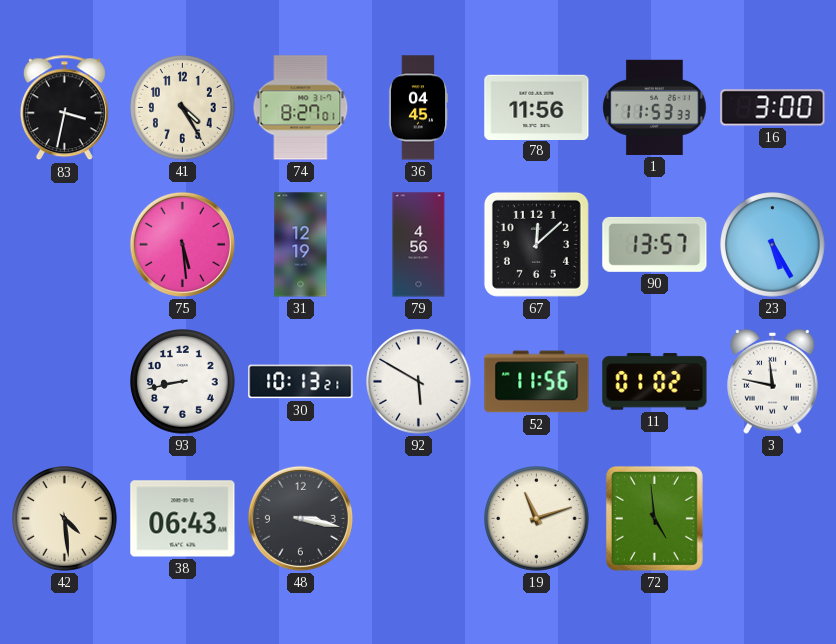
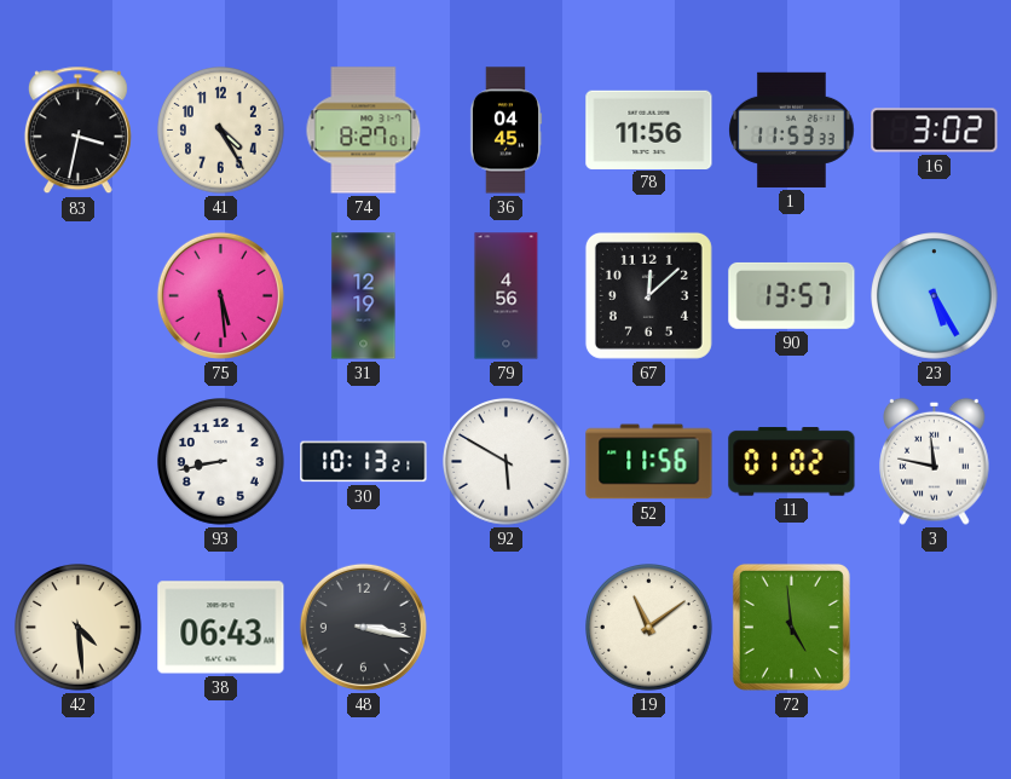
16: 3:00 -> 3:02 (935, 131)
19: 11:12 -> 11:09 (649, 628)
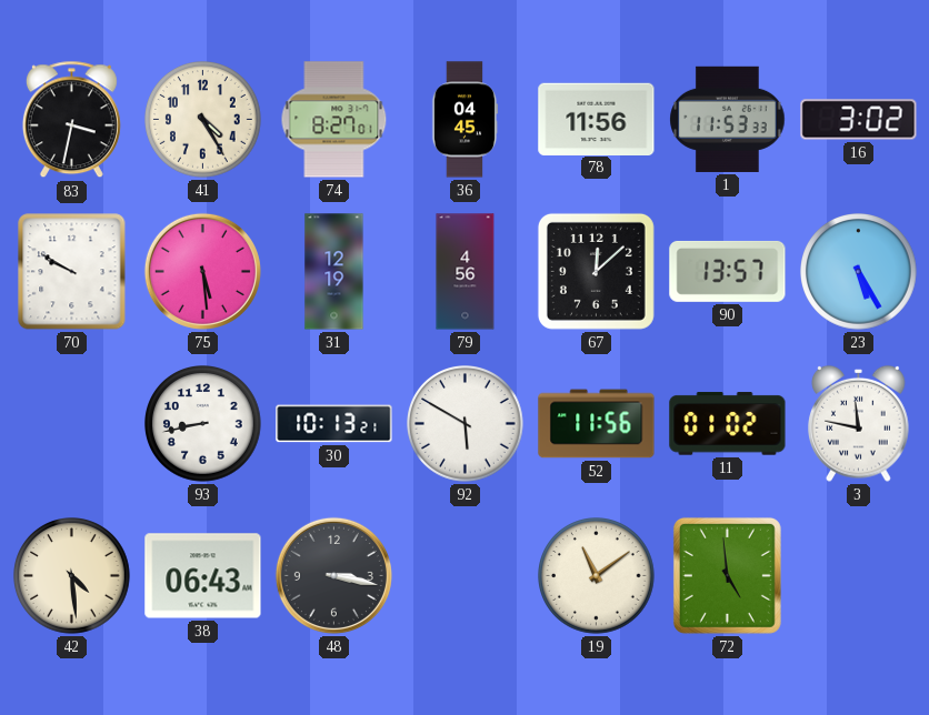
70: none -> 9:50 (72, 272)
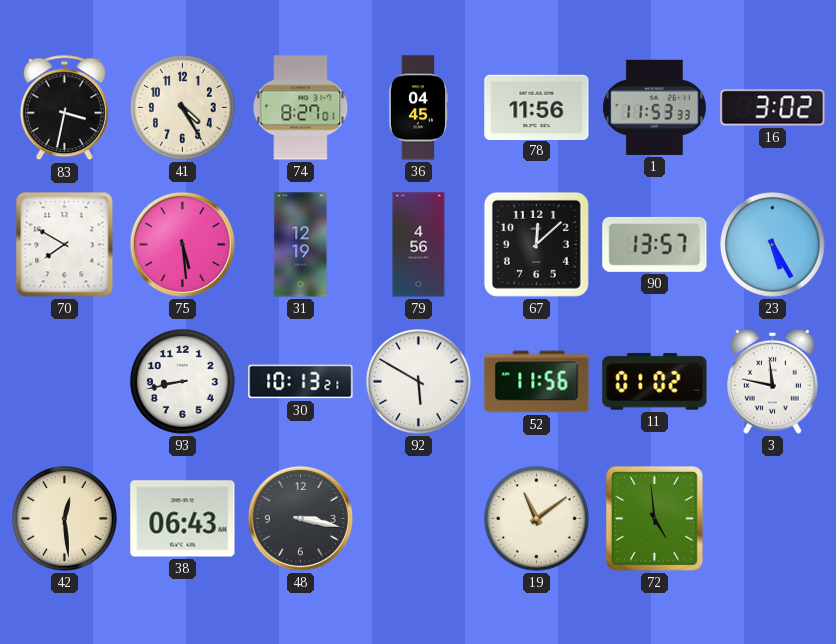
70: 9:50 -> 7:50 (65, 245)
42: 4:29 -> 12:29 (65, 519)
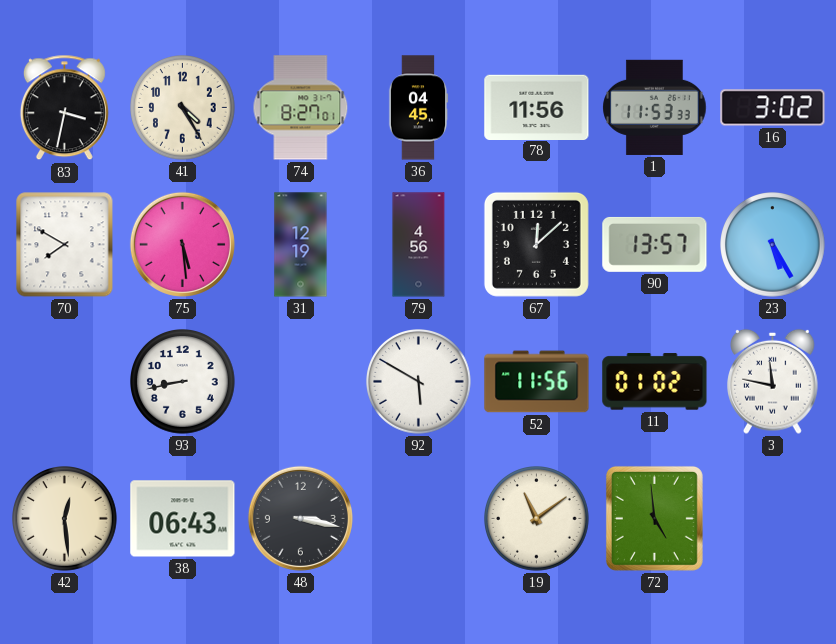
30: 10:13 -> none (301, 382)
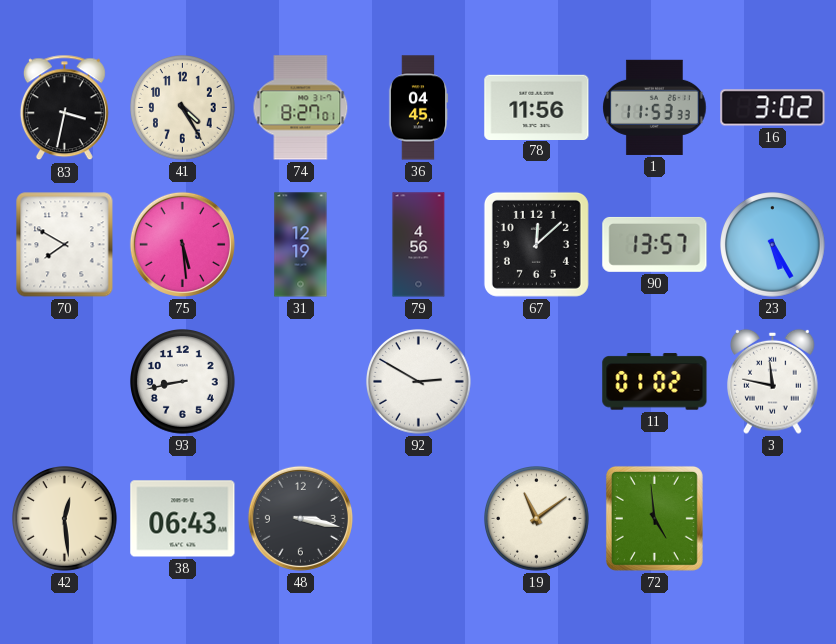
92: 5:50 -> 2:50 (419, 382)
52: 11:56 -> none (537, 382)
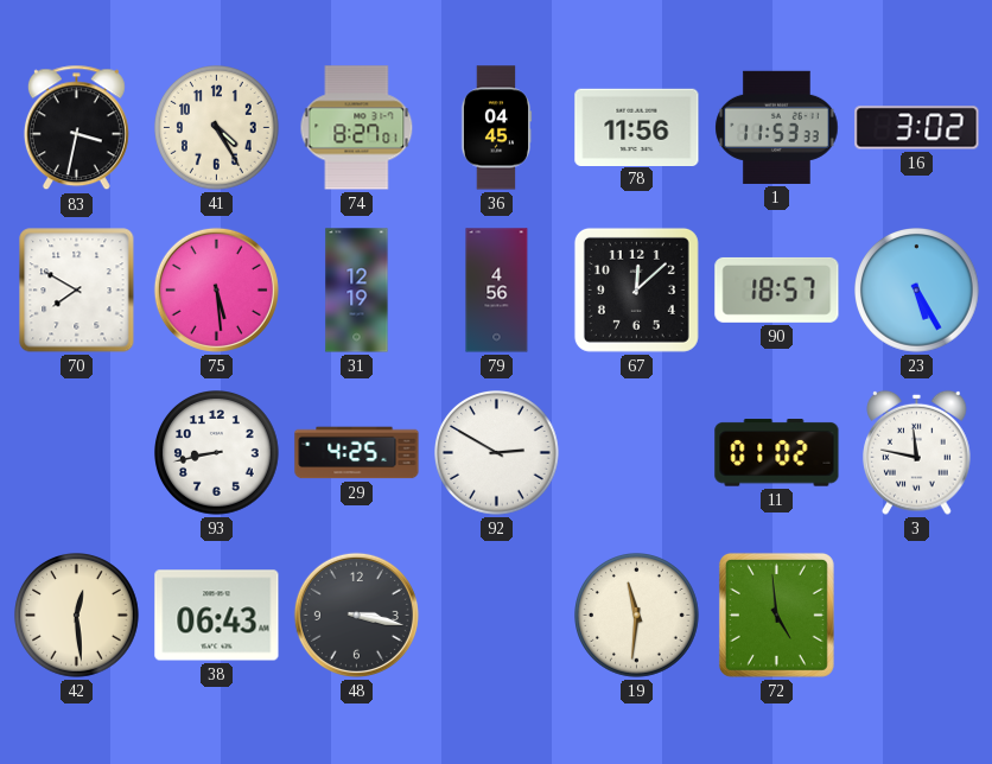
90: 13:57 -> 18:57 (777, 289)
29: none -> 4:25 (357, 453)
19: 11:09 -> 11:31 (637, 616)
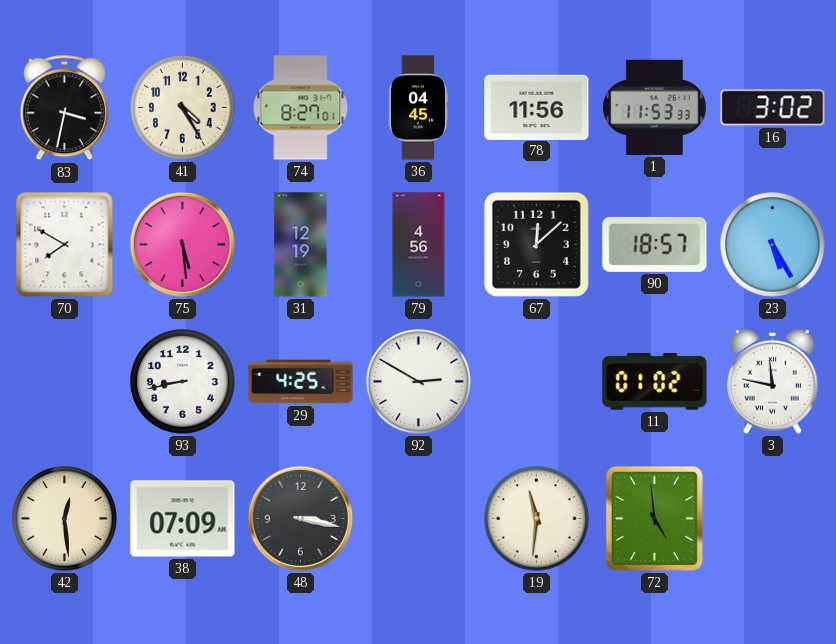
38: 06:43 -> 07:09 (183, 519)
